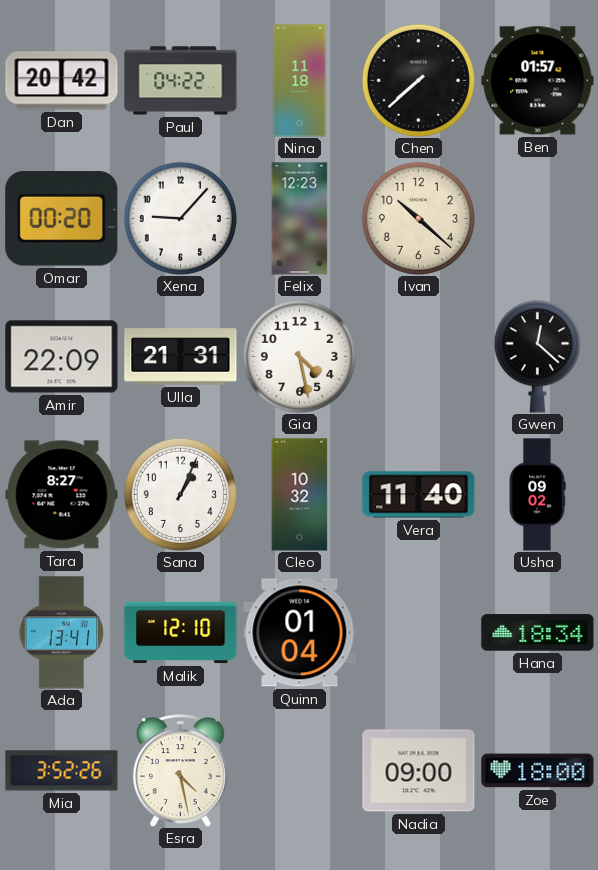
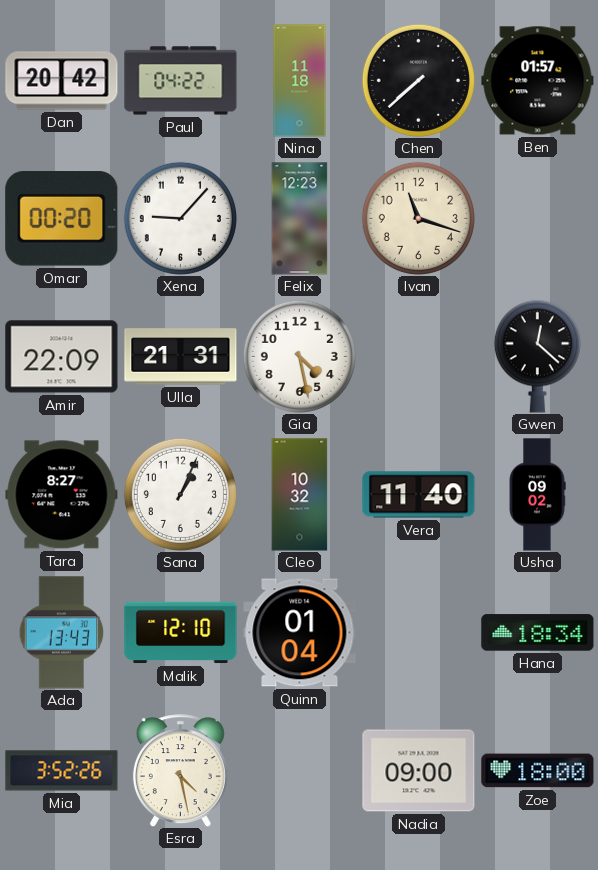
Ivan: 10:22 -> 11:18 (418, 218)
Ada: 13:41 -> 13:43 (62, 633)
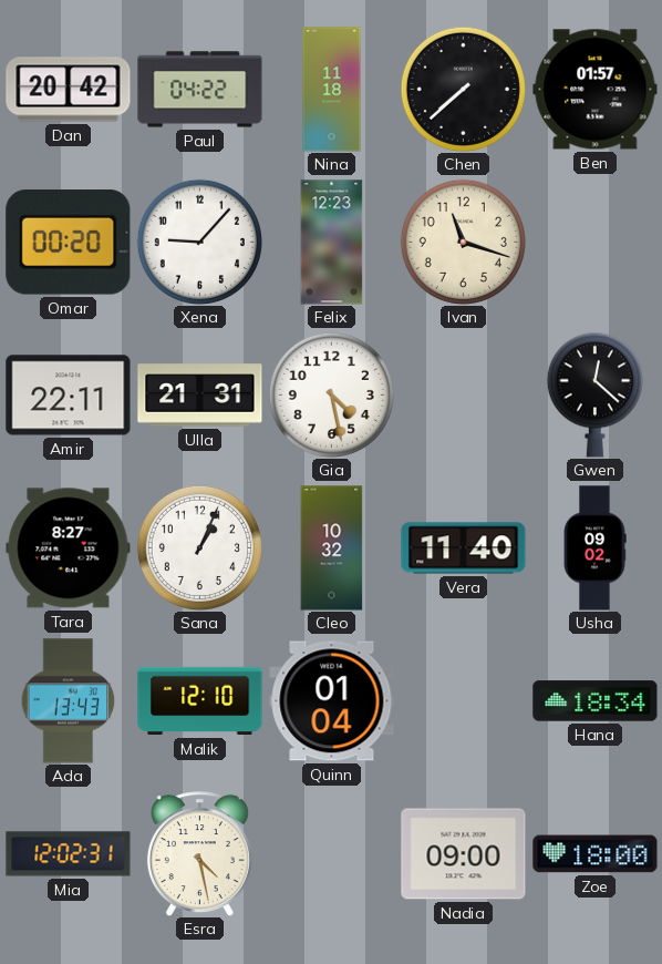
Amir: 22:09 -> 22:11 (69, 396)
Mia: 3:52 -> 12:02 (69, 854)
